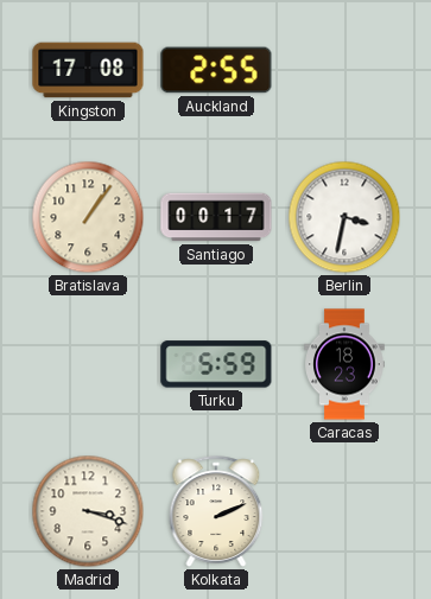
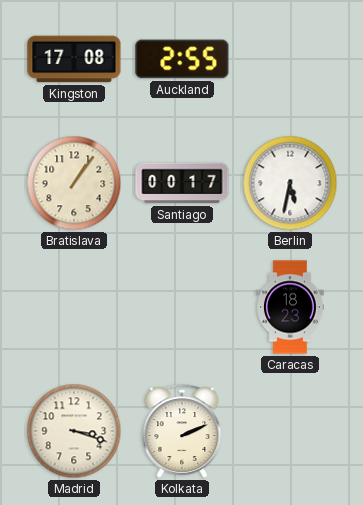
Berlin: 3:32 -> 5:32 (290, 183)
Turku: 5:59 -> none (216, 364)
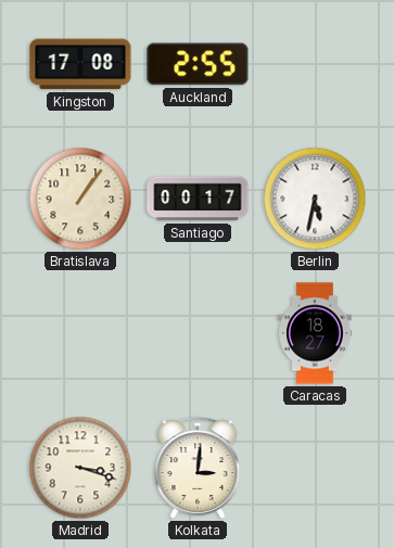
Caracas: 18:23 -> 18:27 (315, 333)
Kolkata: 2:11 -> 3:01 (198, 468)
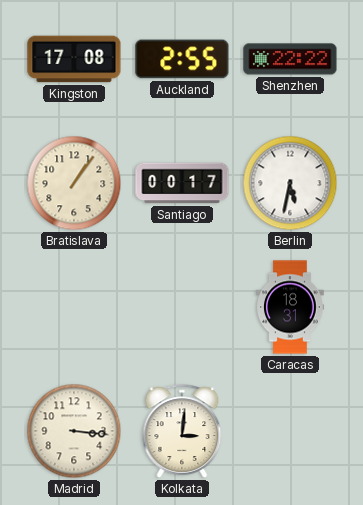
Shenzhen: none -> 22:22 (290, 59)
Caracas: 18:27 -> 18:31 (290, 307)
Madrid: 3:18 -> 3:16 (74, 431)
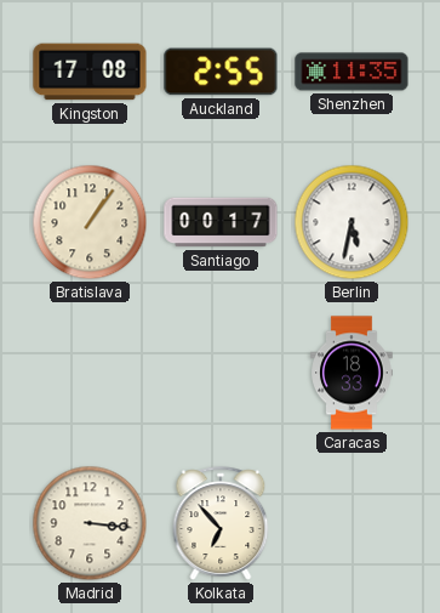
Shenzhen: 22:22 -> 11:35 (352, 72)
Caracas: 18:31 -> 18:33 (352, 373)
Kolkata: 3:01 -> 6:53 (221, 523)
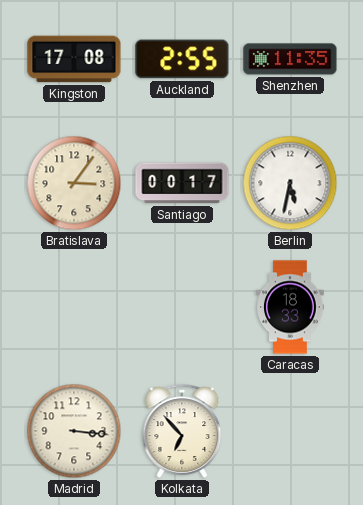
Bratislava: 1:06 -> 3:06 (74, 183)
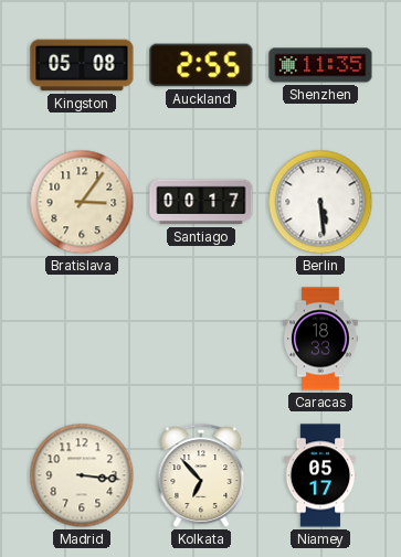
Kingston: 17:08 -> 05:08 (82, 65)
Berlin: 5:32 -> 5:29 (320, 202)
Niamey: none -> 05:17 (320, 475)
